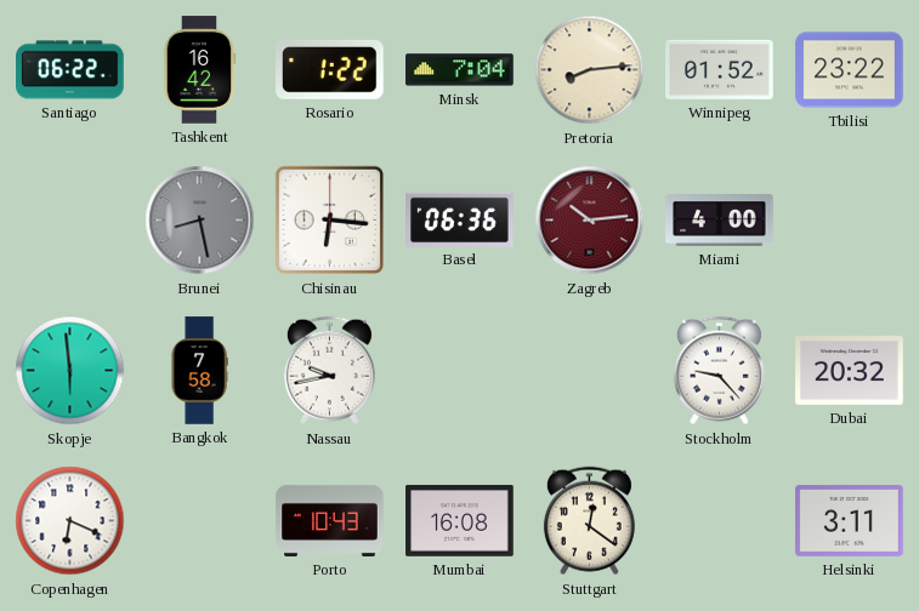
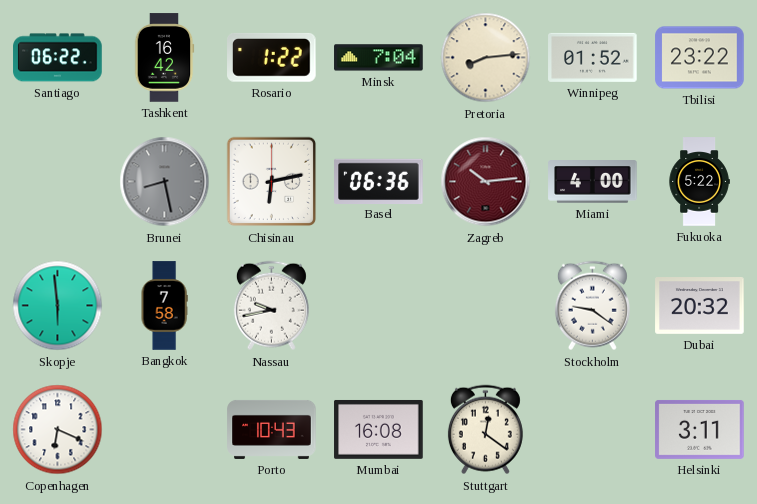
Chisinau: 6:16 -> 6:13 (272, 182)
Fukuoka: none -> 5:22 (699, 182)
Stockholm: 9:23 -> 9:21 (592, 306)
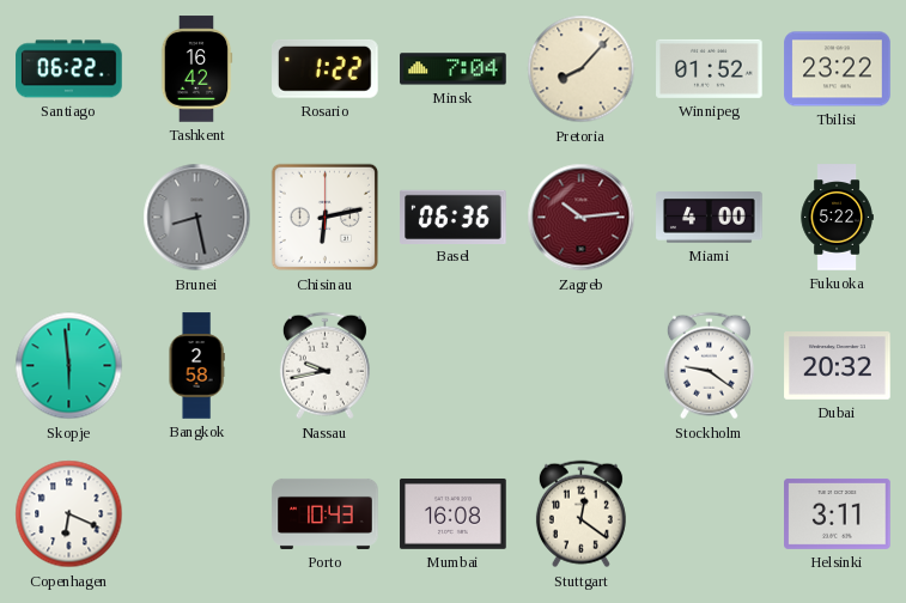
Pretoria: 8:14 -> 8:07 (582, 69)
Bangkok: 7:58 -> 2:58 (196, 366)
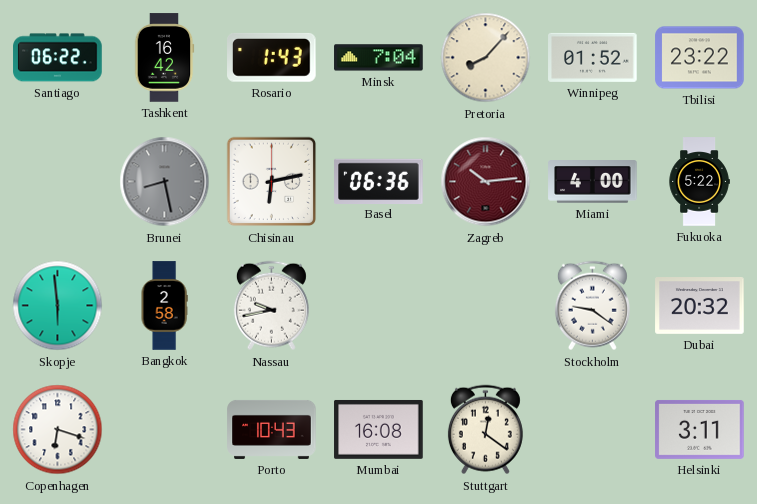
Rosario: 1:22 -> 1:43 (272, 57)
Copenhagen: 6:19 -> 6:18 (58, 430)
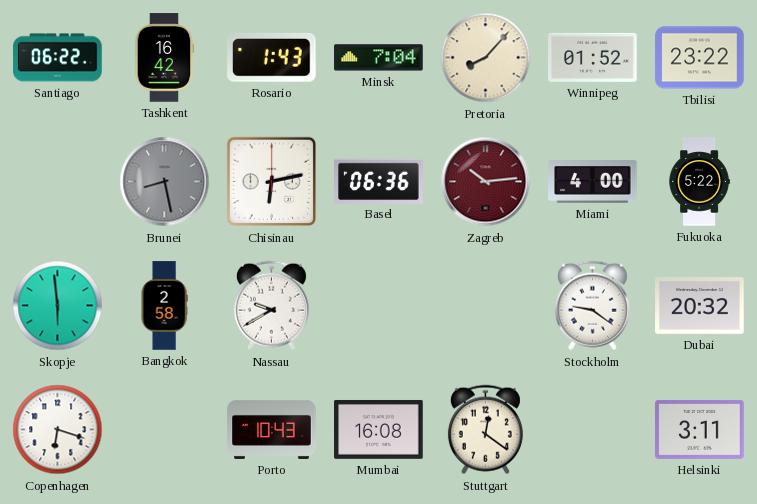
Nassau: 9:43 -> 9:40 (271, 306)
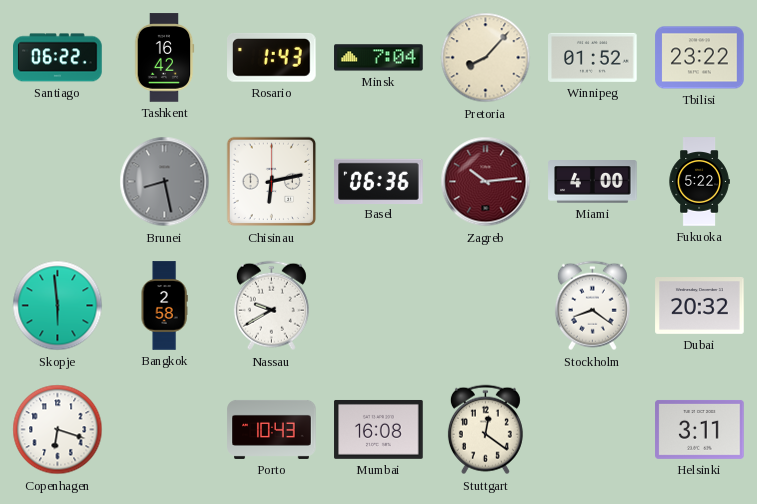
Stockholm: 9:21 -> 8:21 (592, 306)
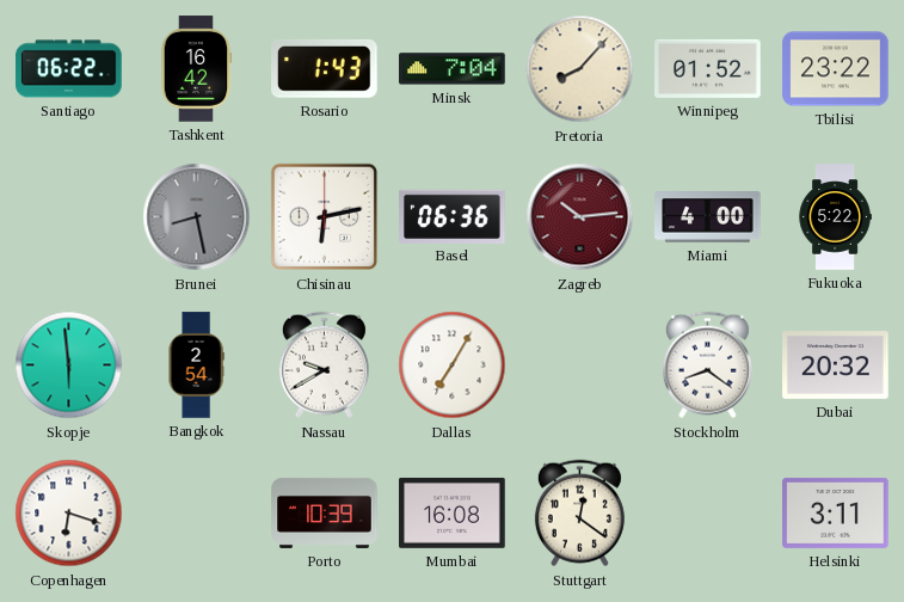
Bangkok: 2:58 -> 2:54 (196, 365)
Dallas: none -> 7:05 (453, 365)
Porto: 10:43 -> 10:39 (325, 512)
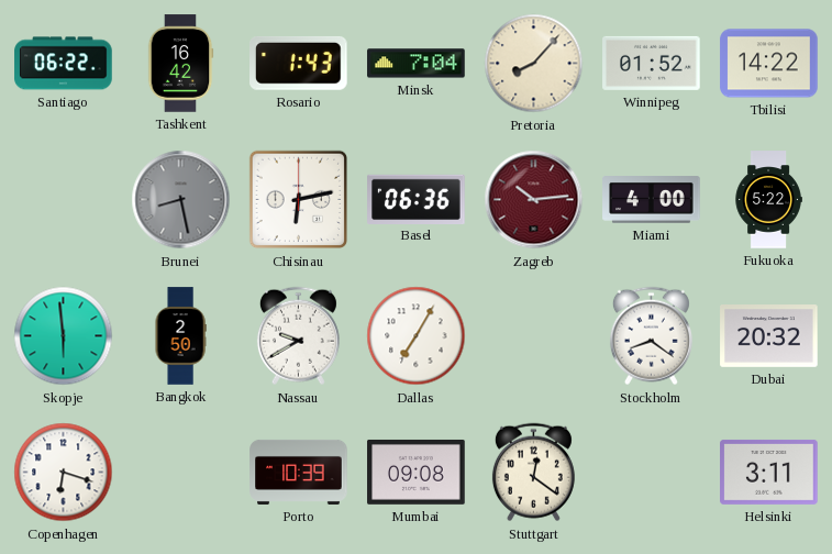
Tbilisi: 23:22 -> 14:22 (769, 64)
Bangkok: 2:54 -> 2:50 (180, 336)
Mumbai: 16:08 -> 09:08 (417, 472)
